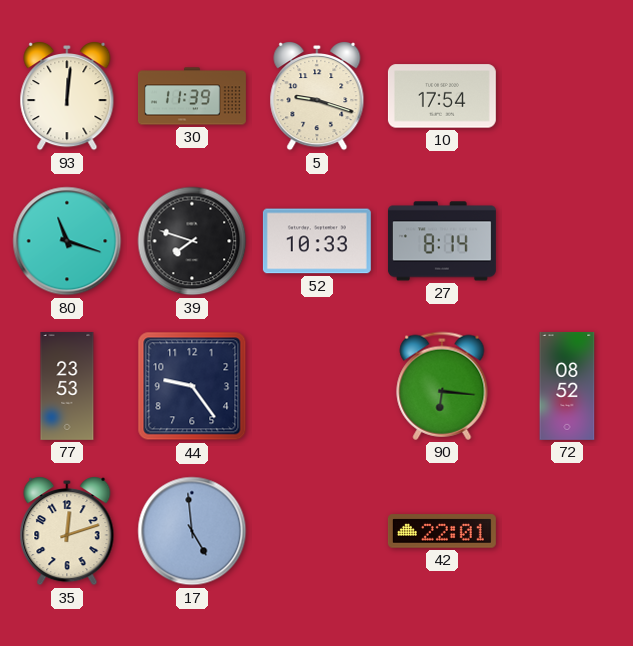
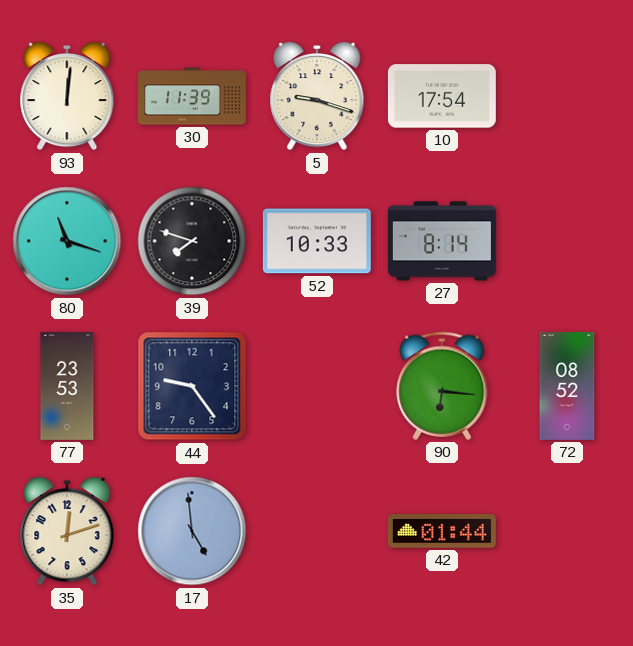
42: 22:01 -> 01:44 (442, 531)
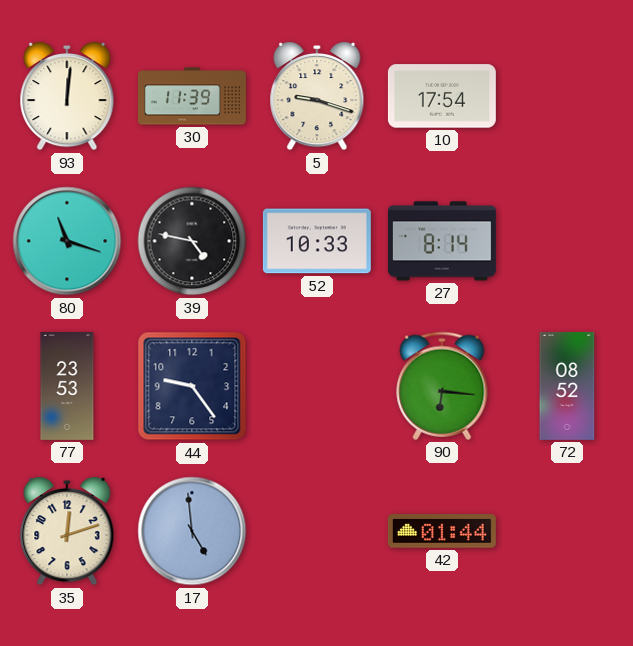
39: 7:48 -> 4:47 (192, 241)
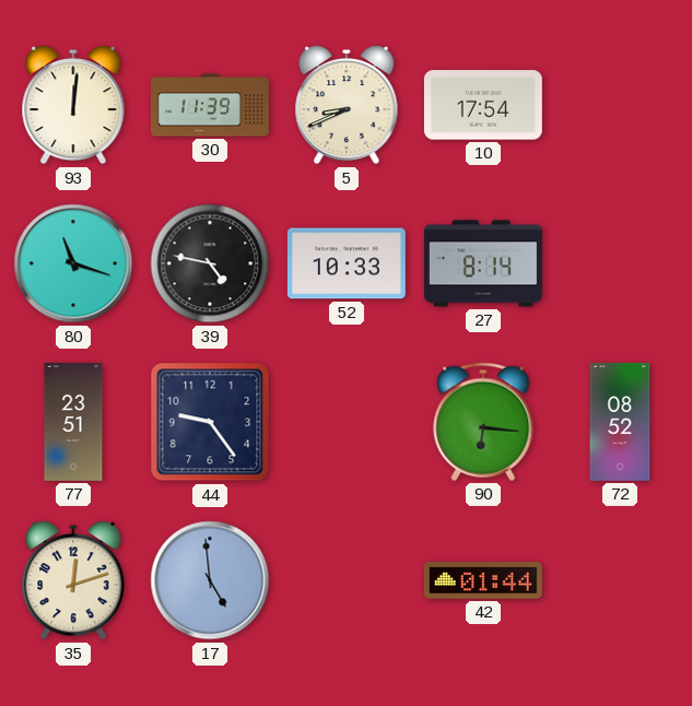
5: 9:18 -> 8:41 (347, 105)
77: 23:53 -> 23:51 (73, 422)
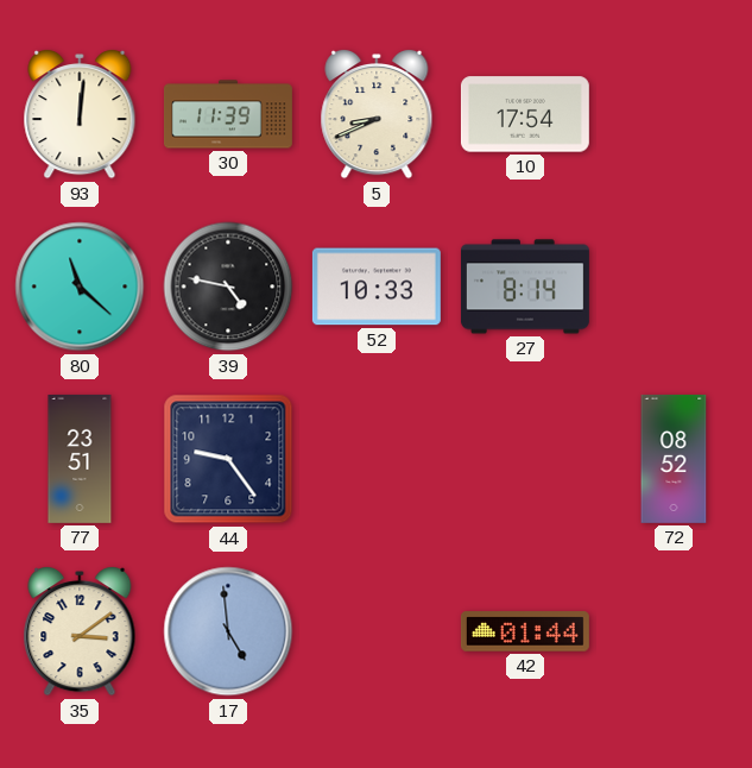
80: 11:18 -> 11:22 (80, 287)
90: 6:16 -> none (483, 422)
35: 12:12 -> 3:09 (80, 631)
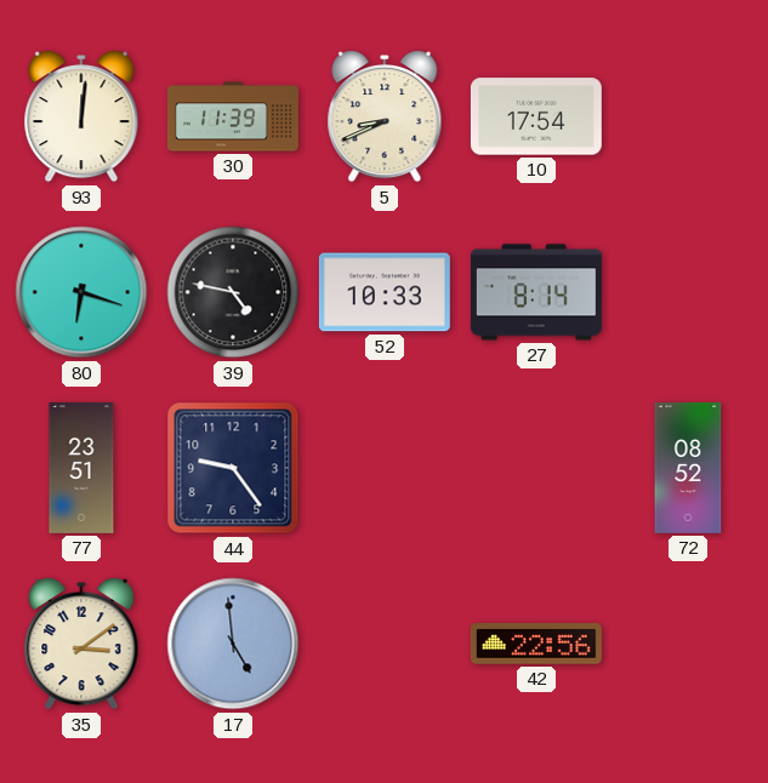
80: 11:22 -> 6:18 (81, 292)
42: 01:44 -> 22:56 (536, 644)
